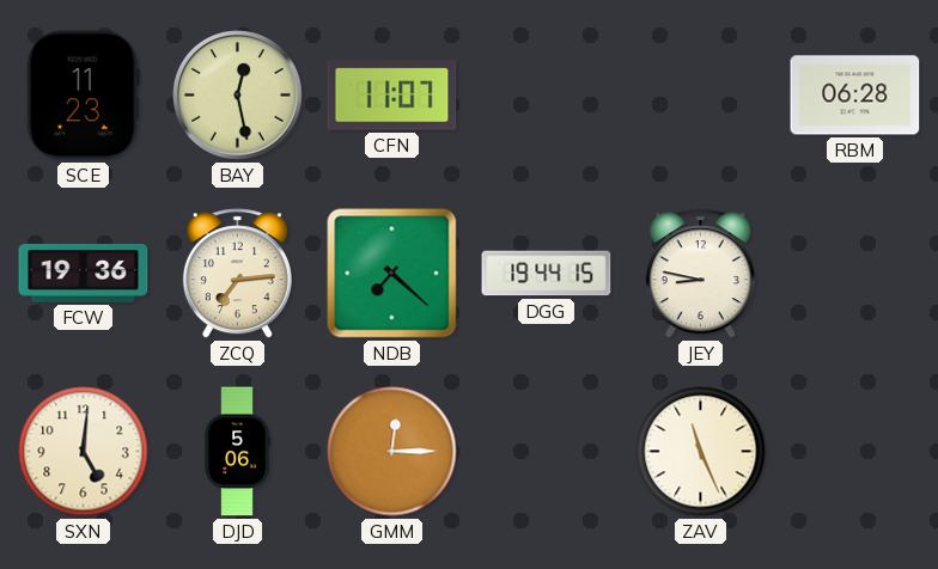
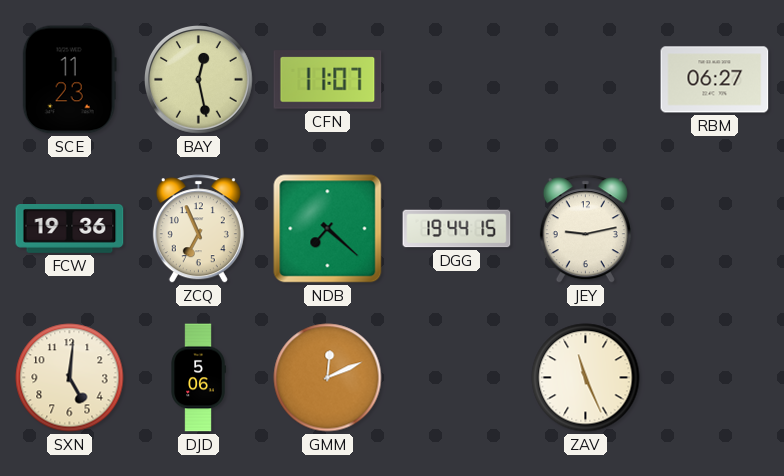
RBM: 06:28 -> 06:27 (715, 80)
ZCQ: 7:14 -> 6:56 (198, 229)
JEY: 8:47 -> 9:13 (585, 229)
GMM: 12:15 -> 12:11 (328, 378)
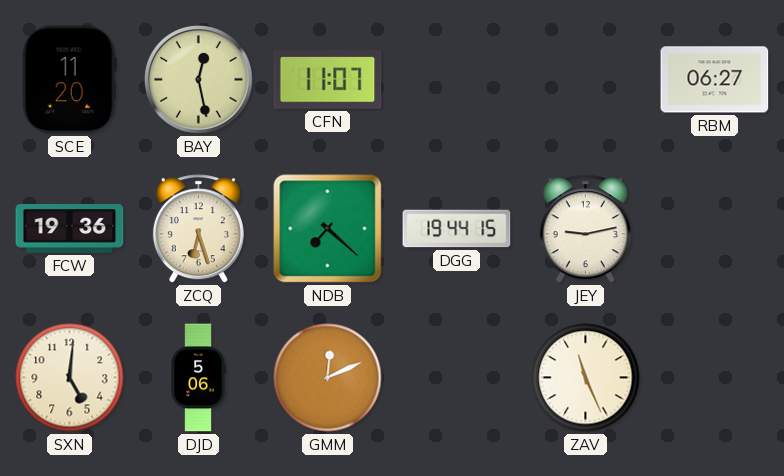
SCE: 11:23 -> 11:20 (69, 80)
ZCQ: 6:56 -> 6:27 (198, 229)
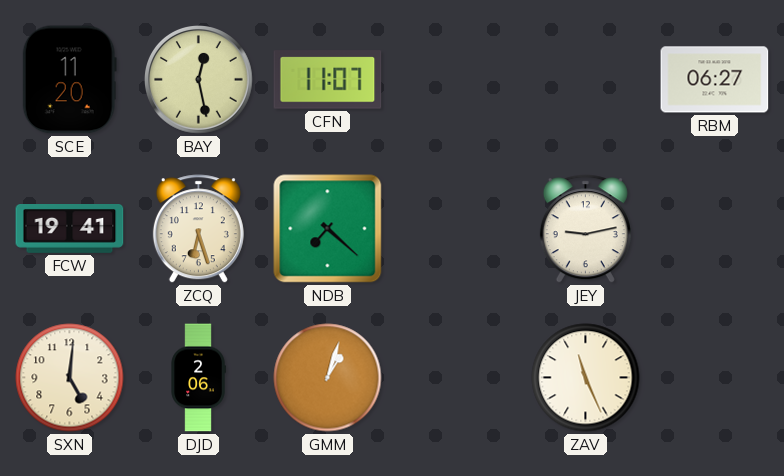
FCW: 19:36 -> 19:41 (70, 229)
DGG: 19:44 -> none (457, 229)
DJD: 5:06 -> 2:06 (198, 378)
GMM: 12:11 -> 1:03 (328, 378)
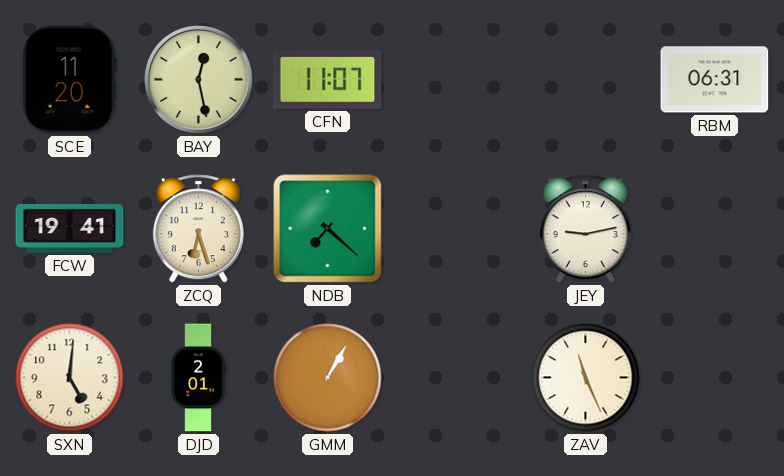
RBM: 06:27 -> 06:31 (715, 80)
DJD: 2:06 -> 2:01 (198, 378)
GMM: 1:03 -> 1:05 (328, 378)
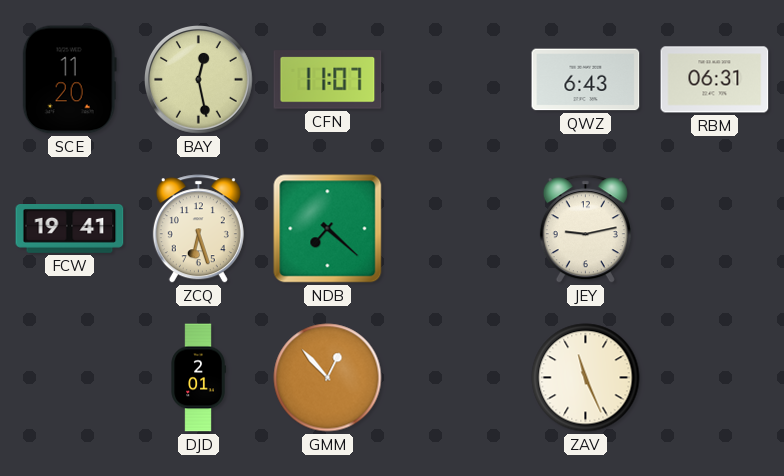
QWZ: none -> 6:43 (586, 80)
SXN: 5:01 -> none (70, 378)
GMM: 1:05 -> 12:53 (328, 378)
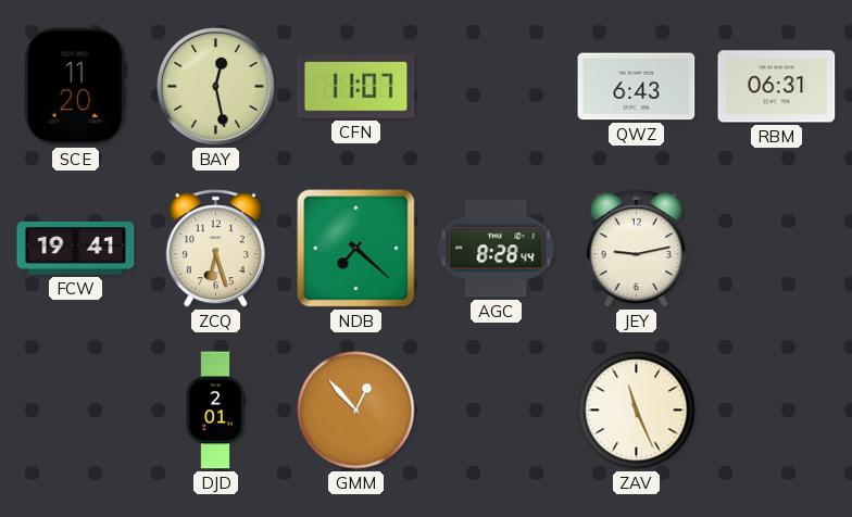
AGC: none -> 8:28 (497, 249)
